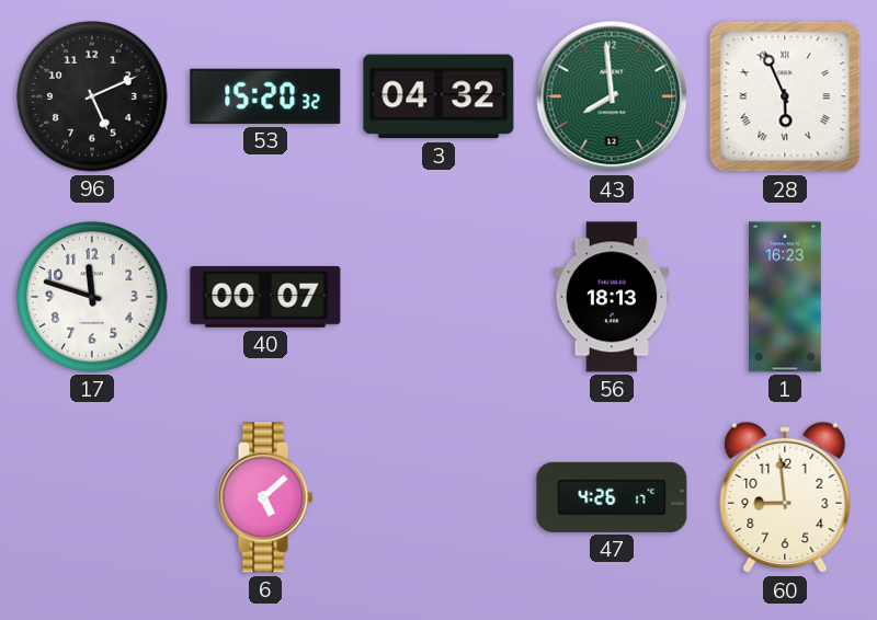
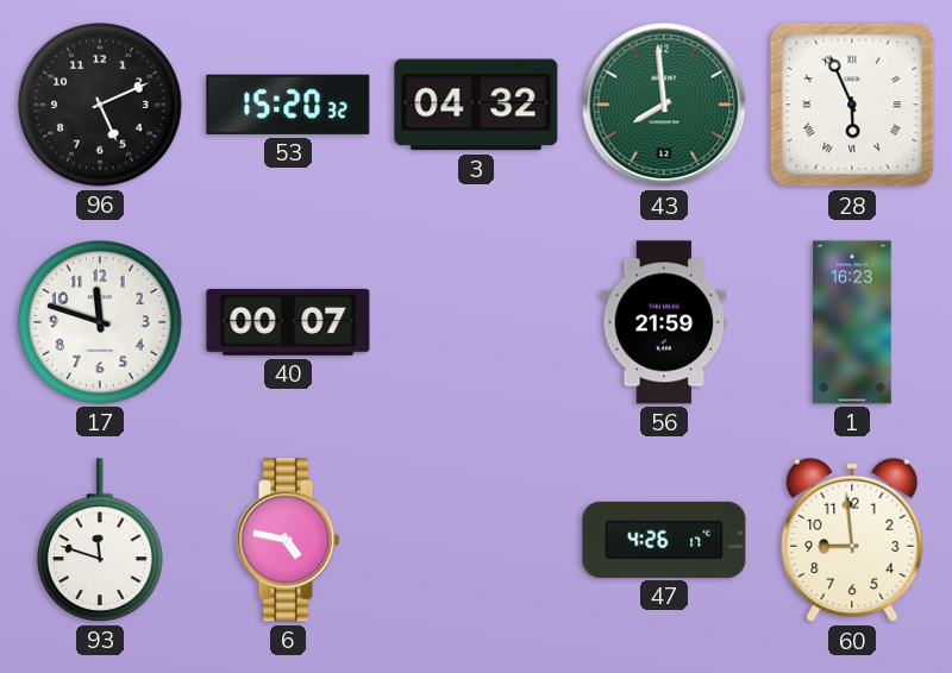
56: 18:13 -> 21:59 (664, 322)
93: none -> 11:48 (100, 540)
6: 5:08 -> 4:47 (288, 540)
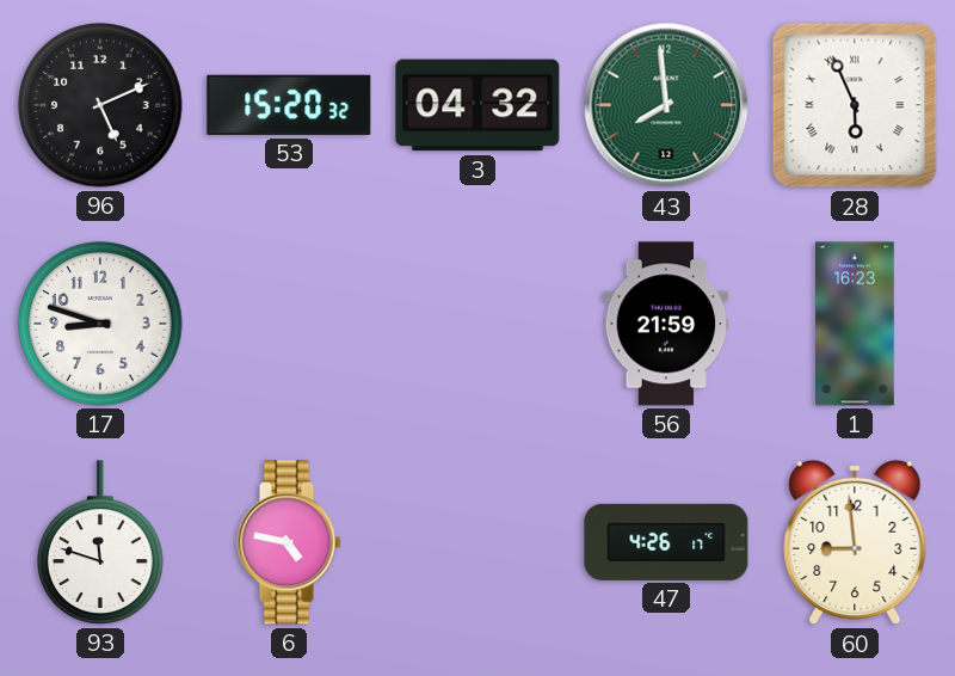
17: 11:48 -> 8:48 (100, 324)
40: 00:07 -> none (288, 322)
